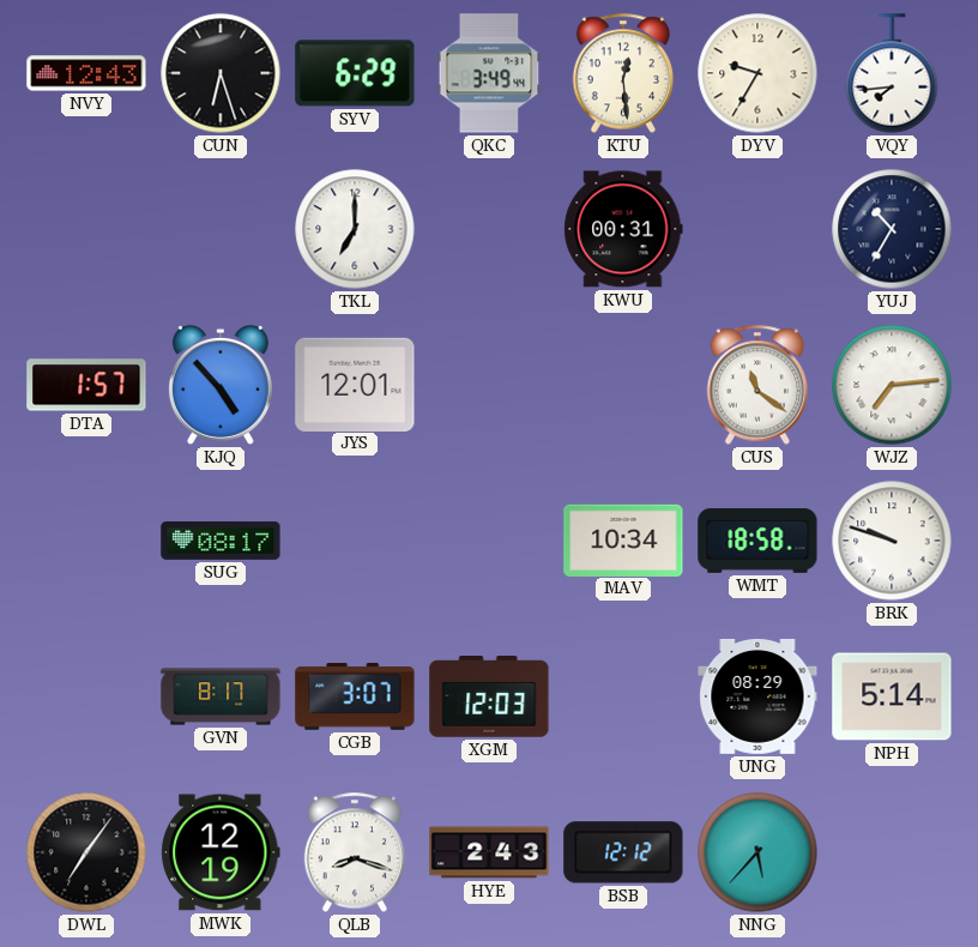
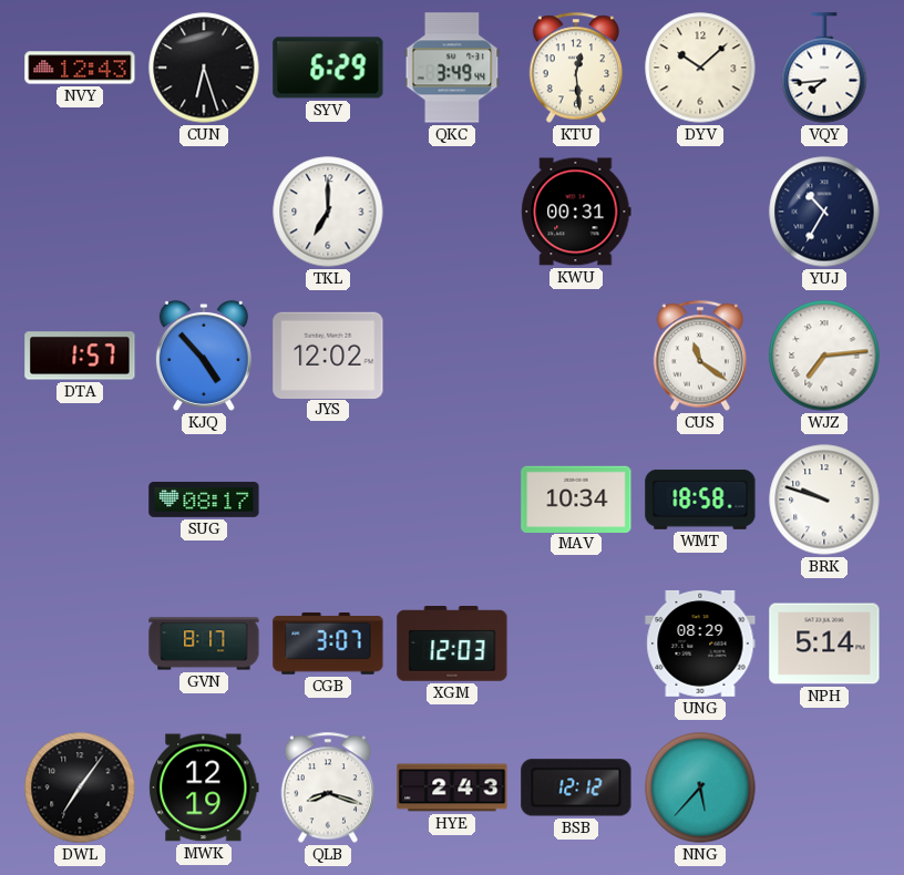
DYV: 9:35 -> 10:08 (700, 68)
JYS: 12:01 -> 12:02 (328, 354)
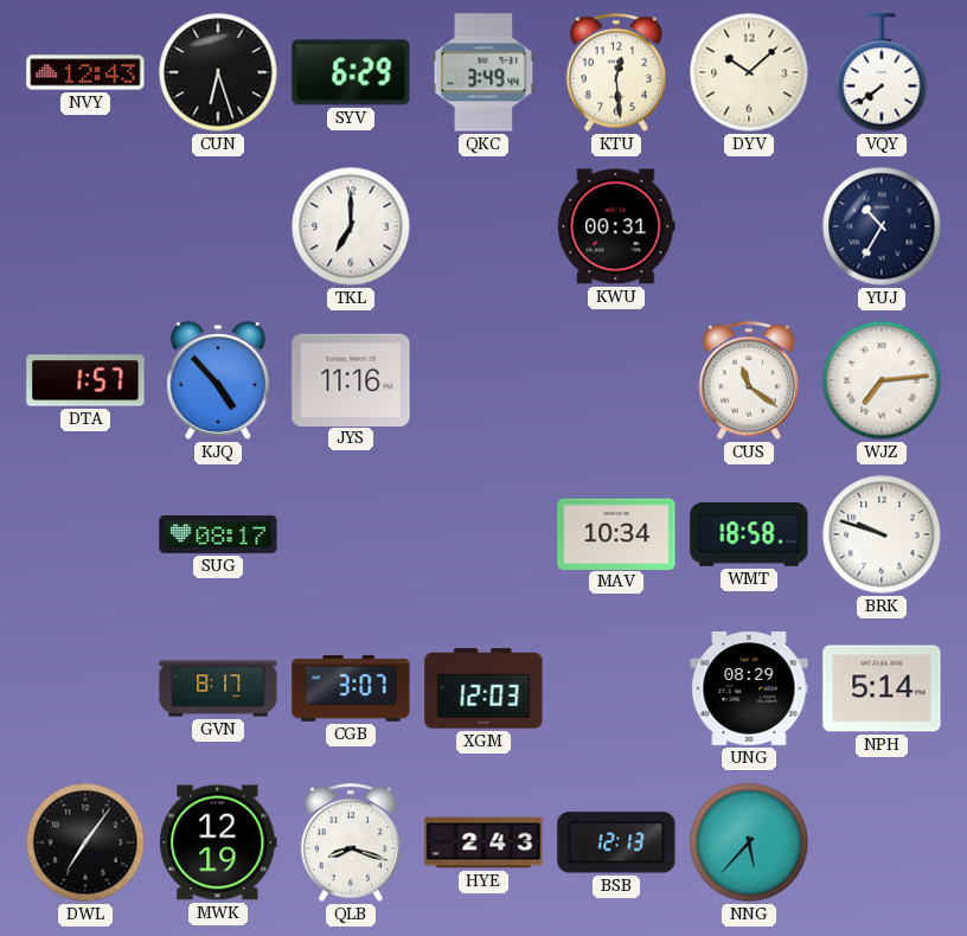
VQY: 7:44 -> 7:39 (882, 72)
JYS: 12:02 -> 11:16 (351, 379)
BSB: 12:12 -> 12:13 (616, 842)
